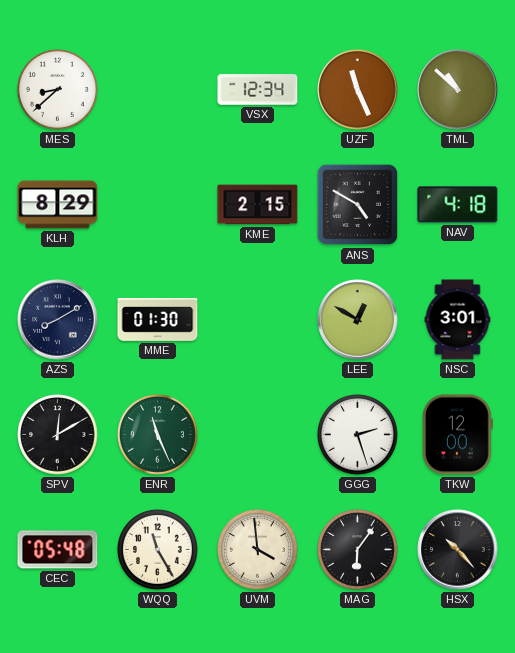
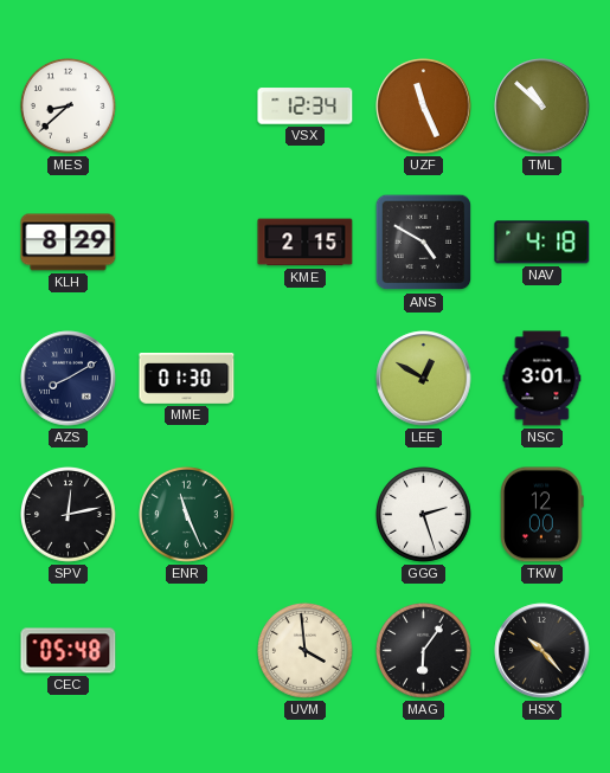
SPV: 12:10 -> 12:13 (69, 515)
WQQ: 11:25 -> none (158, 550)
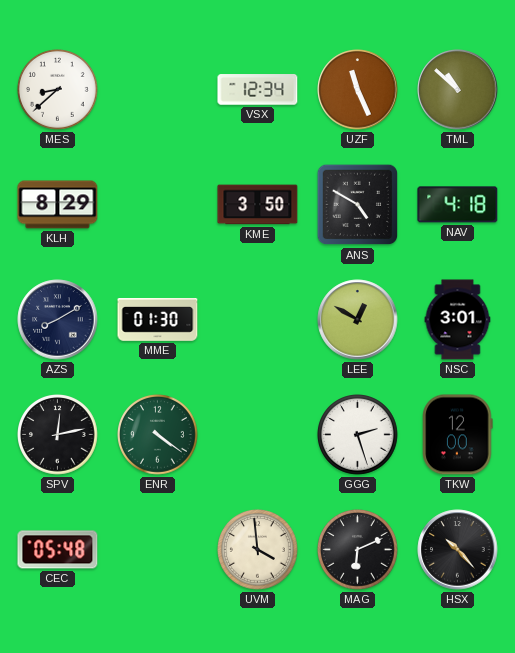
KME: 2:15 -> 3:50 (258, 205)
ENR: 11:26 -> 4:21 (158, 435)
MAG: 6:06 -> 6:11 (358, 550)
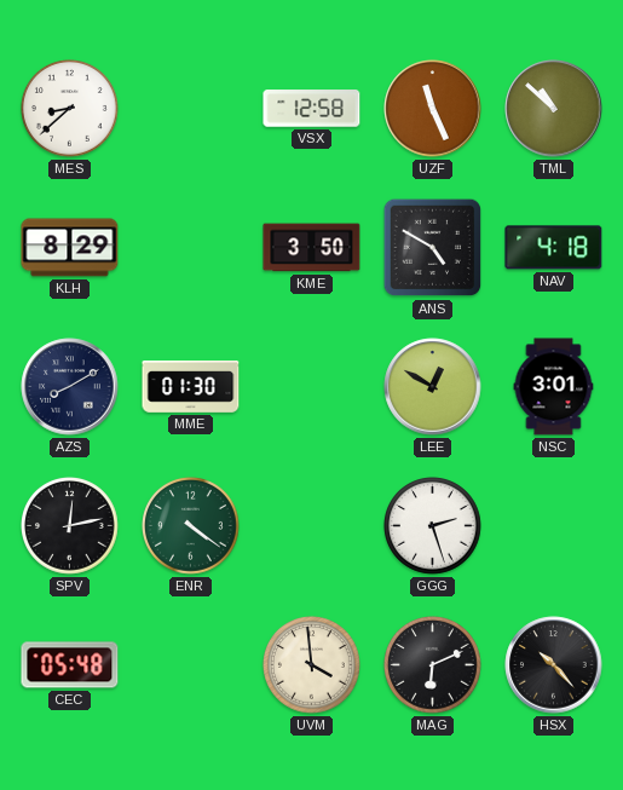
VSX: 12:34 -> 12:58 (312, 109)
TKW: 12:00 -> none (458, 435)
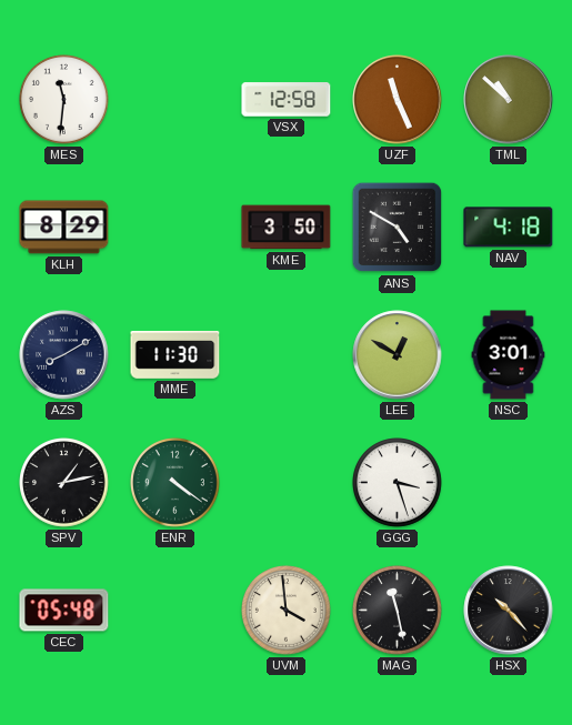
MES: 8:38 -> 11:31 (64, 100)
MME: 01:30 -> 11:30 (175, 355)
SPV: 12:13 -> 1:13 (64, 483)
GGG: 2:27 -> 3:27 (398, 483)
MAG: 6:11 -> 11:28 (398, 611)
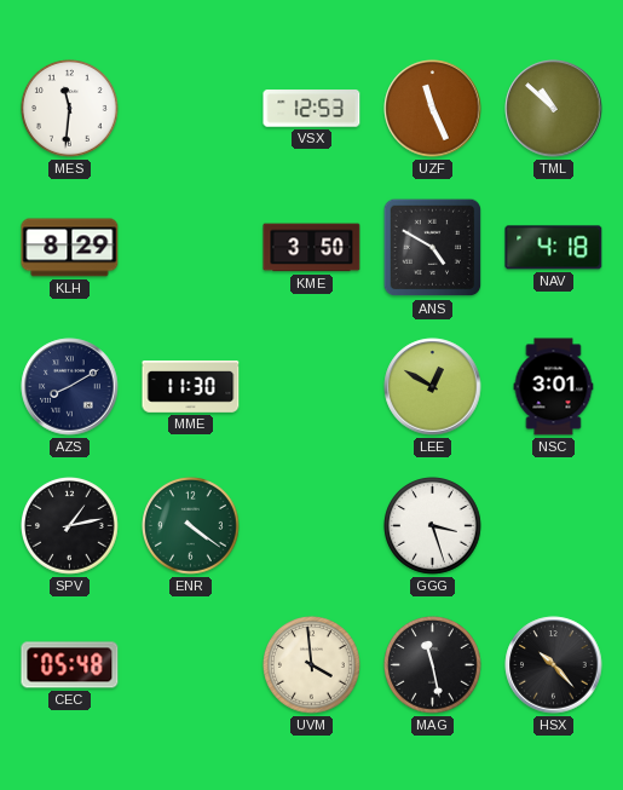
VSX: 12:58 -> 12:53 (312, 109)
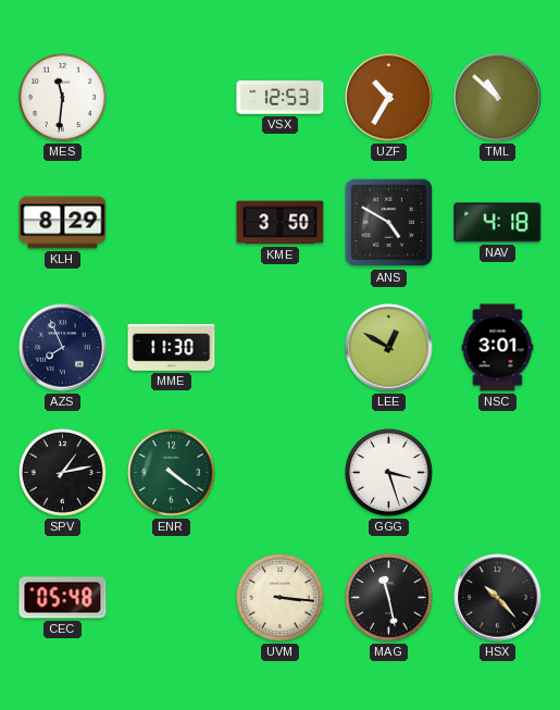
UZF: 11:26 -> 10:35 (389, 98)
AZS: 8:10 -> 7:56 (63, 348)
UVM: 3:59 -> 3:16 (281, 598)
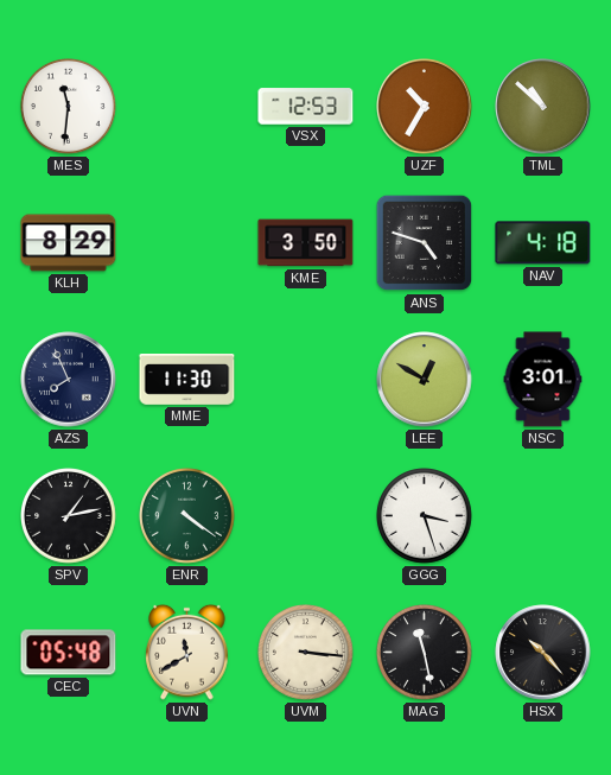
ANS: 4:50 -> 4:48 (425, 243)
UVN: none -> 11:40 (187, 652)
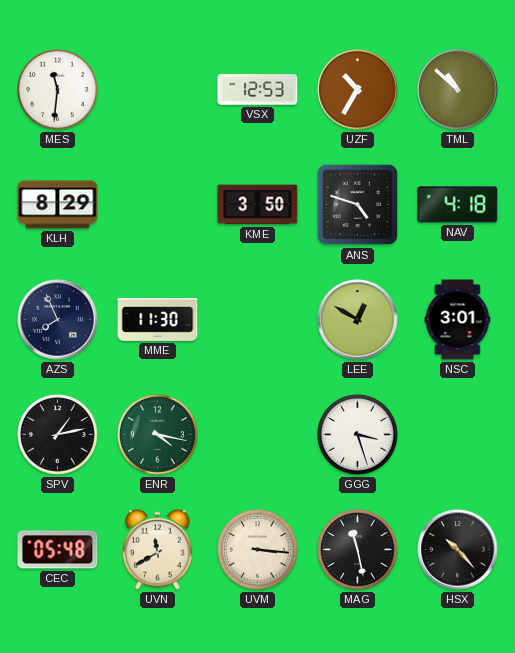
ENR: 4:21 -> 4:17 (158, 435)
